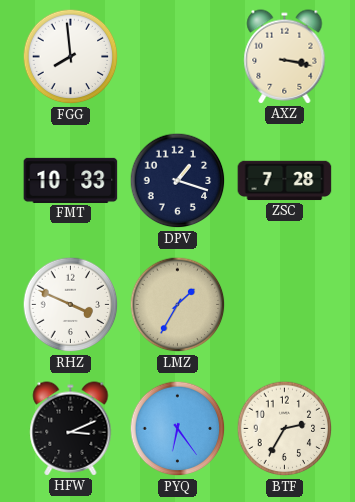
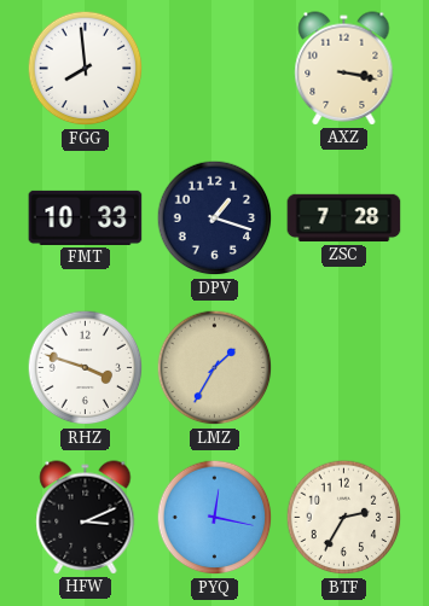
RHZ: 3:49 -> 3:48 (86, 368)
PYQ: 6:24 -> 12:17 (215, 518)
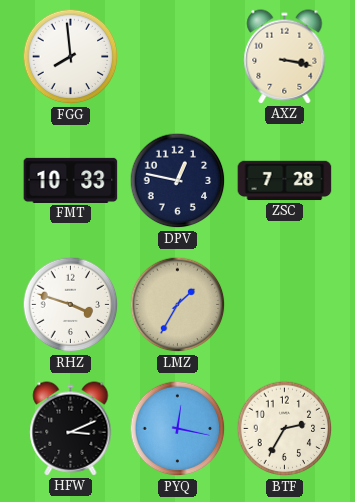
DPV: 1:18 -> 12:47 (178, 181)
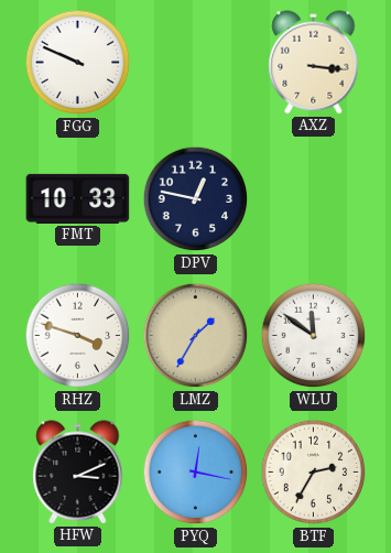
FGG: 7:59 -> 9:49 (78, 63)
AXZ: 3:17 -> 3:16 (314, 63)
ZSC: 7:28 -> none (285, 181)
WLU: none -> 11:51 (314, 336)
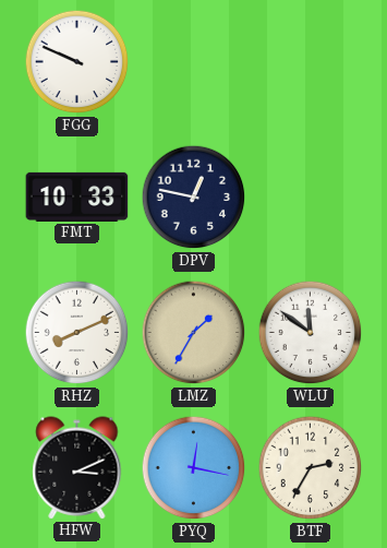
AXZ: 3:16 -> none (314, 63)
RHZ: 3:48 -> 8:11 (77, 333)
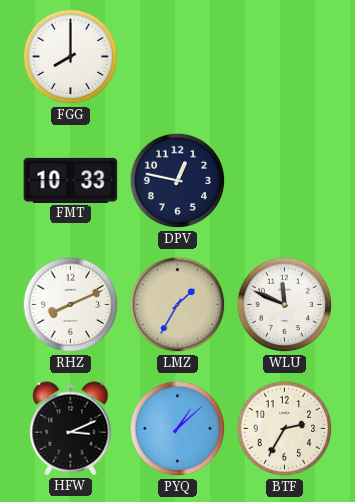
FGG: 9:49 -> 8:00 (71, 57)
WLU: 11:51 -> 11:49 (285, 305)
PYQ: 12:17 -> 1:08 (178, 429)
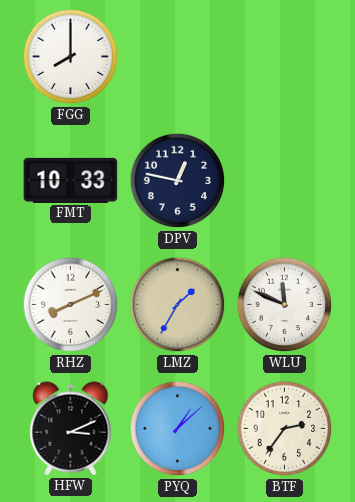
BTF: 2:35 -> 2:36 (285, 429)
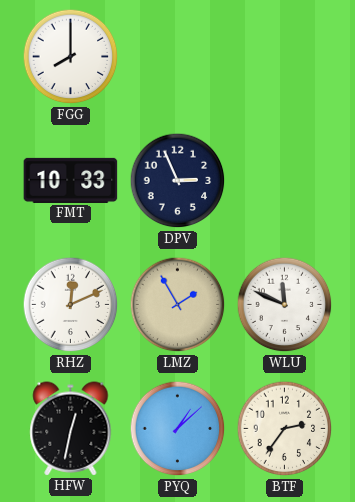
DPV: 12:47 -> 2:56 (178, 181)
RHZ: 8:11 -> 12:11 (71, 305)
LMZ: 1:35 -> 1:55 (178, 305)
HFW: 3:11 -> 12:32 (71, 429)
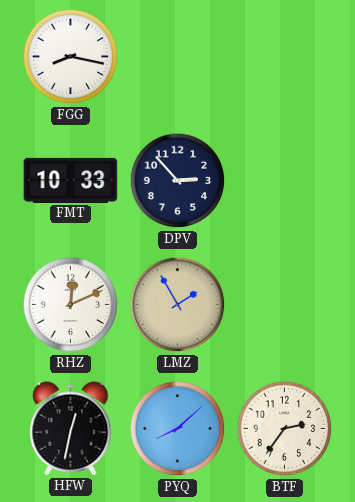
FGG: 8:00 -> 8:17 (71, 57)
DPV: 2:56 -> 2:53 (178, 181)
WLU: 11:49 -> none (285, 305)
PYQ: 1:08 -> 8:08 (178, 429)
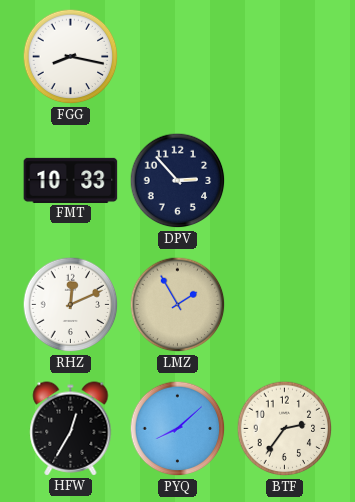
HFW: 12:32 -> 12:35 (71, 429)
